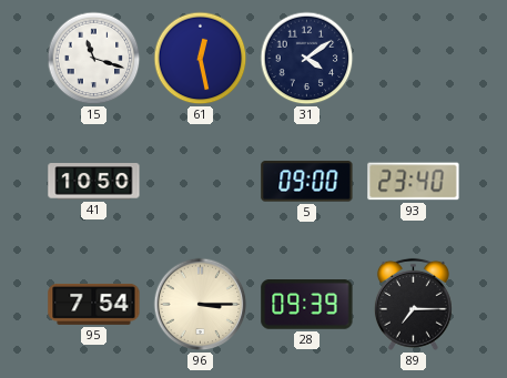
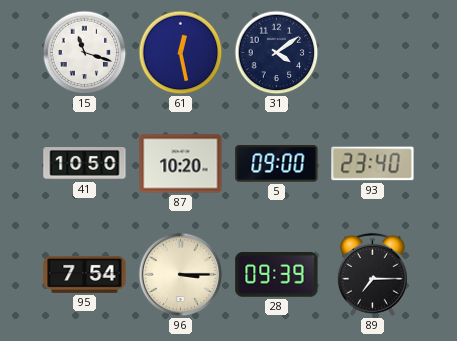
87: none -> 10:20 (181, 164)
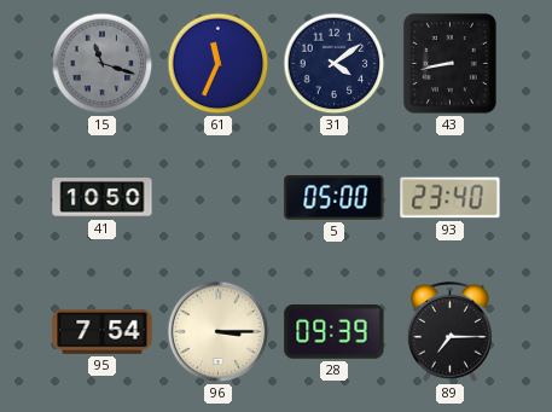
15 dial: white -> grey (103, 64)
61: 12:28 -> 11:34 (219, 64)
43: none -> 8:43 (449, 63)
87: 10:20 -> none (181, 164)
5: 09:00 -> 05:00 (335, 198)
